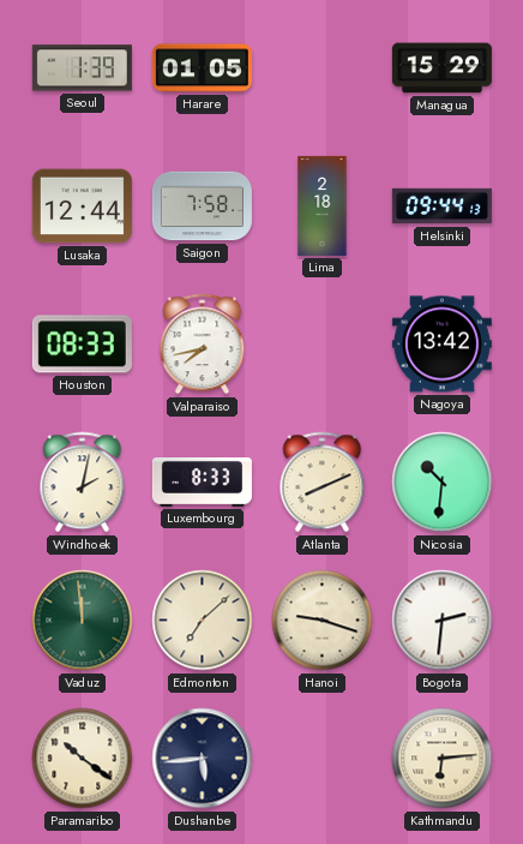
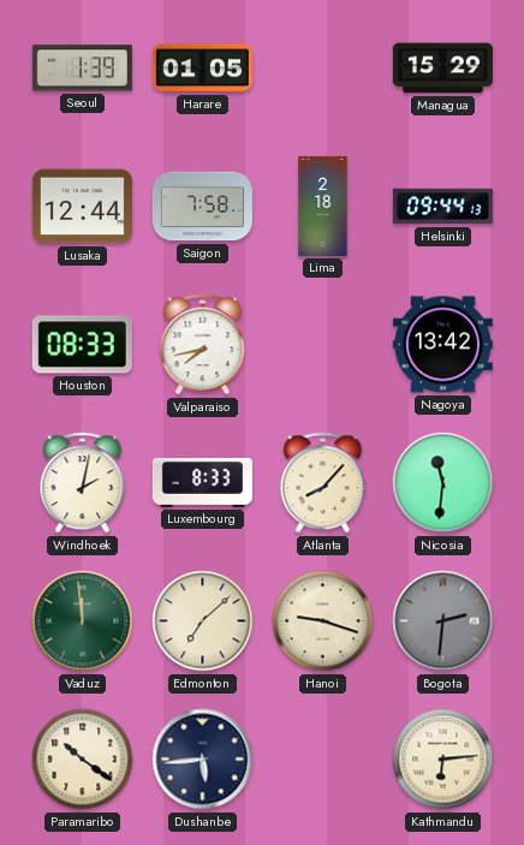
Atlanta: 8:11 -> 8:07 (323, 483)
Nicosia: 10:31 -> 11:31 (443, 483)
Bogota dial: white -> grey (443, 621)
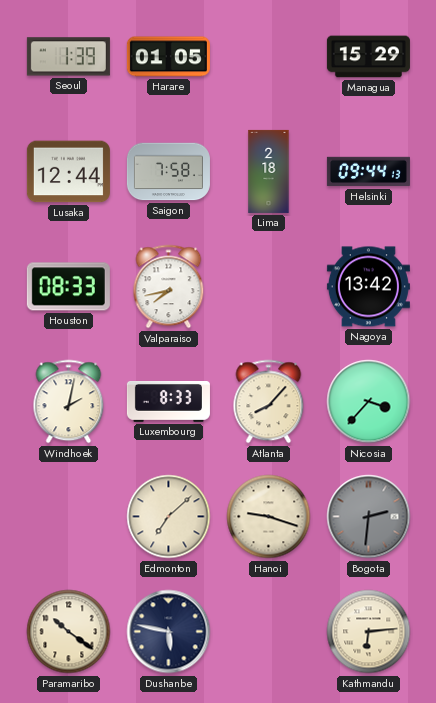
Nicosia: 11:31 -> 3:37 (369, 402)
Vaduz: 11:59 -> none (83, 621)
Dushanbe: 5:44 -> 5:47 (169, 632)
